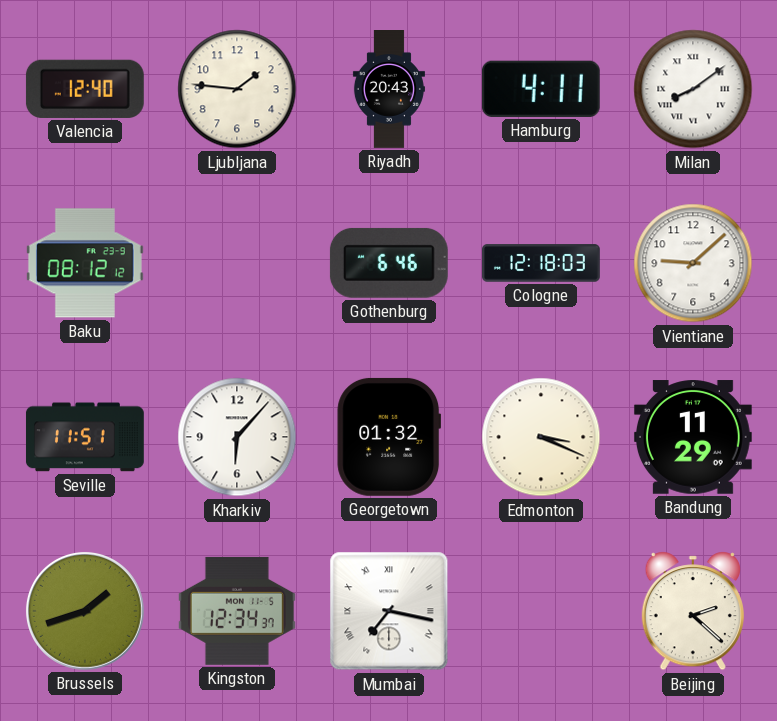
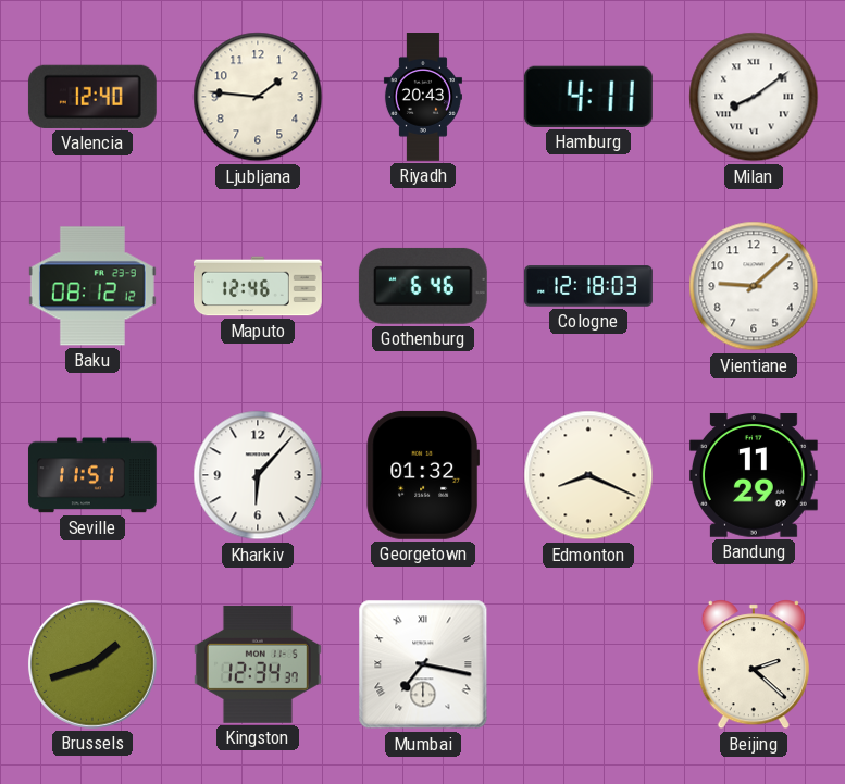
Maputo: none -> 12:46 (258, 286)
Edmonton: 3:19 -> 8:19 (588, 475)
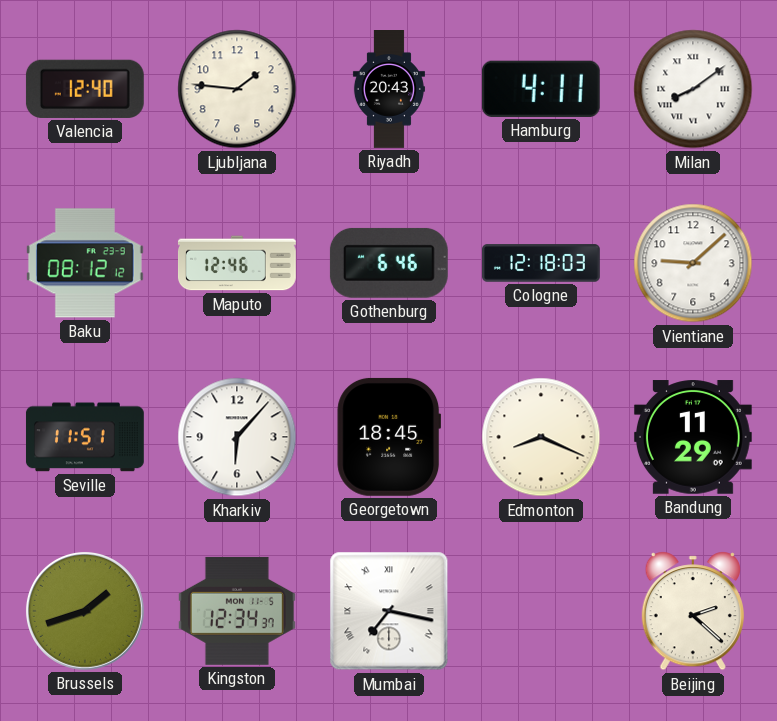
Georgetown: 01:32 -> 18:45 (388, 437)
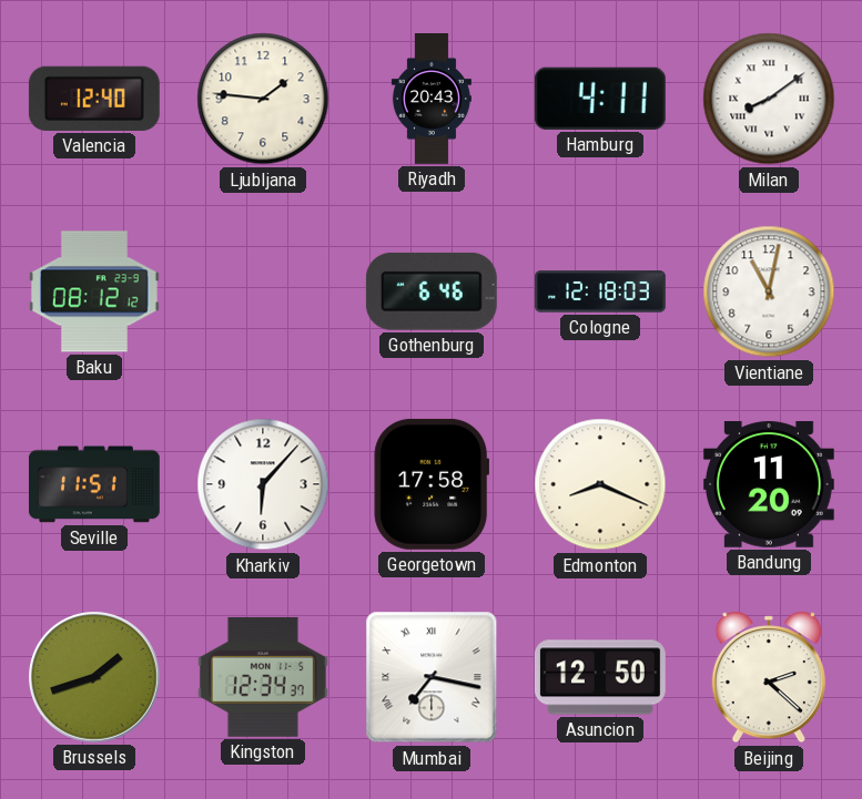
Maputo: 12:46 -> none (237, 263)
Vientiane: 9:08 -> 11:02 (769, 291)
Georgetown: 18:45 -> 17:58 (430, 484)
Bandung: 11:29 -> 11:20 (769, 484)
Asuncion: none -> 12:50 (600, 677)
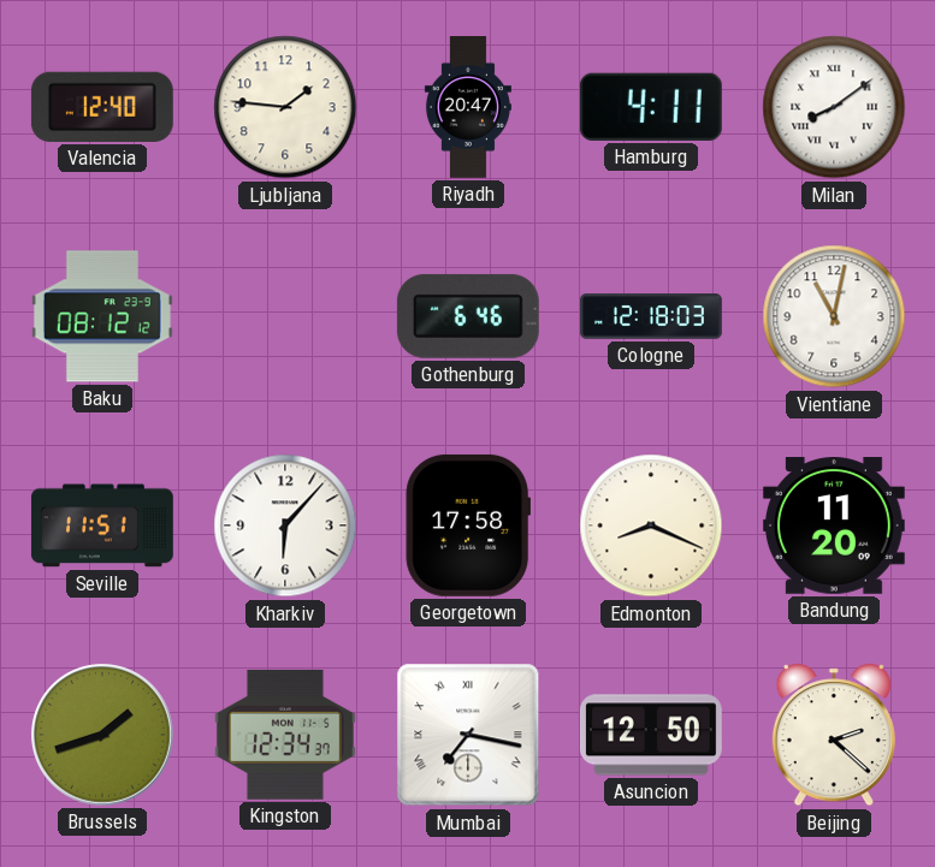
Riyadh: 20:43 -> 20:47 (468, 108)
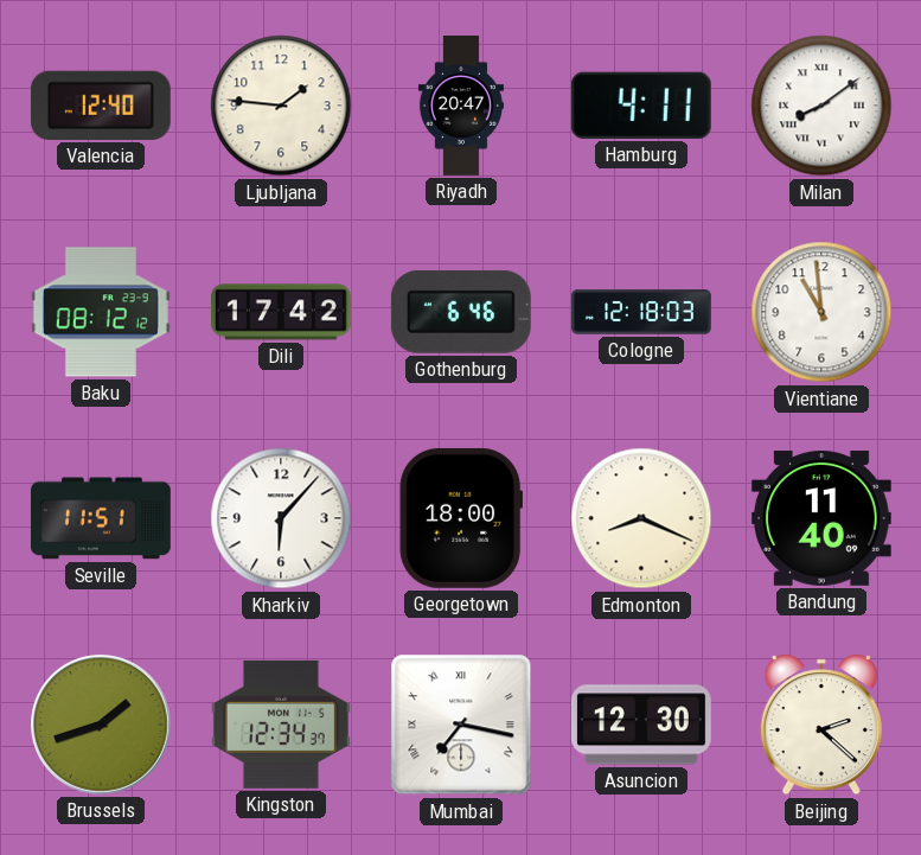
Dili: none -> 17:42 (281, 312)
Vientiane: 11:02 -> 10:59 (821, 312)
Georgetown: 17:58 -> 18:00 (460, 518)
Bandung: 11:20 -> 11:40 (821, 518)
Asuncion: 12:50 -> 12:30 (641, 725)
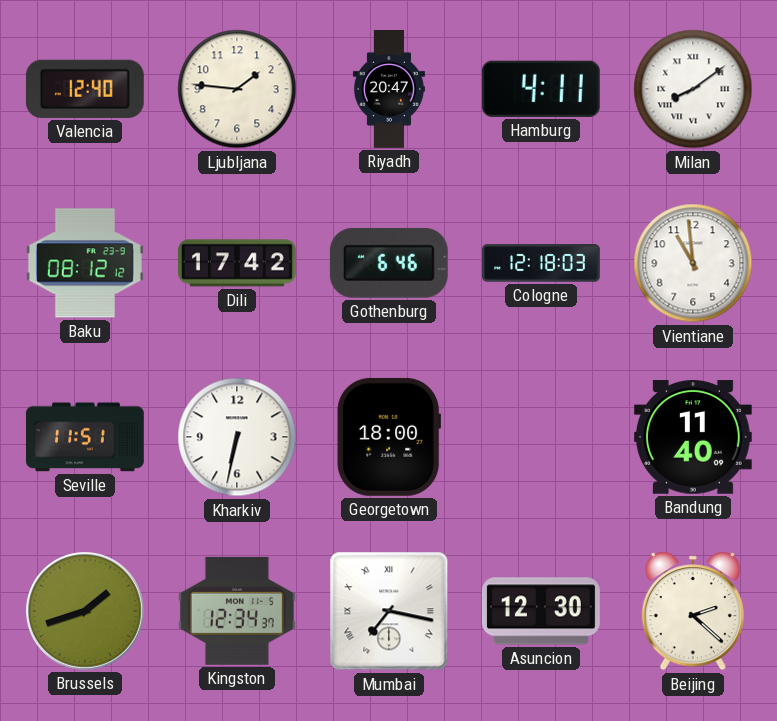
Kharkiv: 6:07 -> 6:32 (237, 437)
Edmonton: 8:19 -> none (641, 518)
